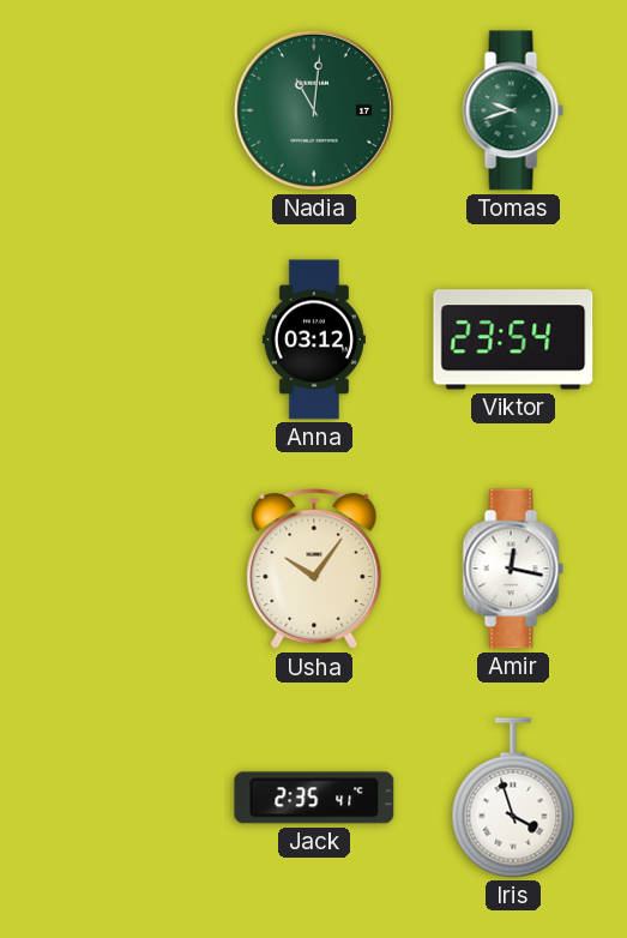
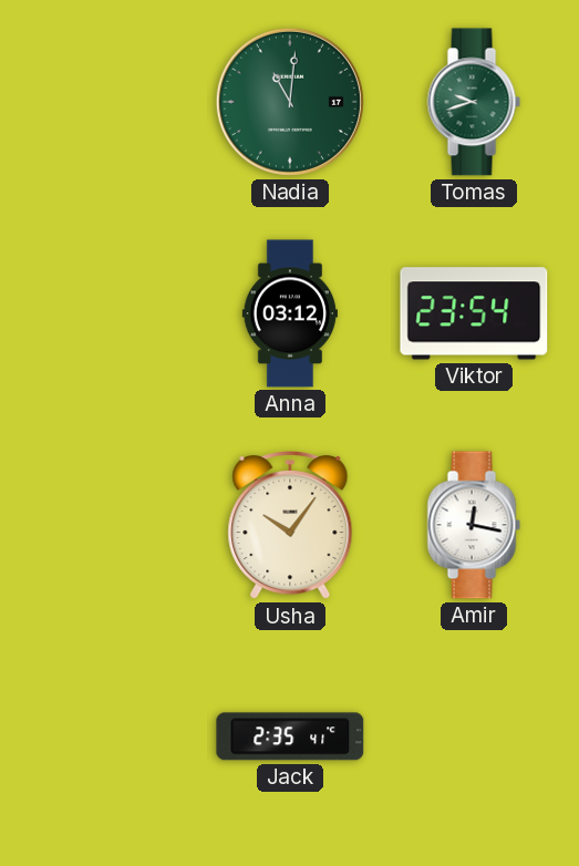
Iris: 3:57 -> none (513, 798)
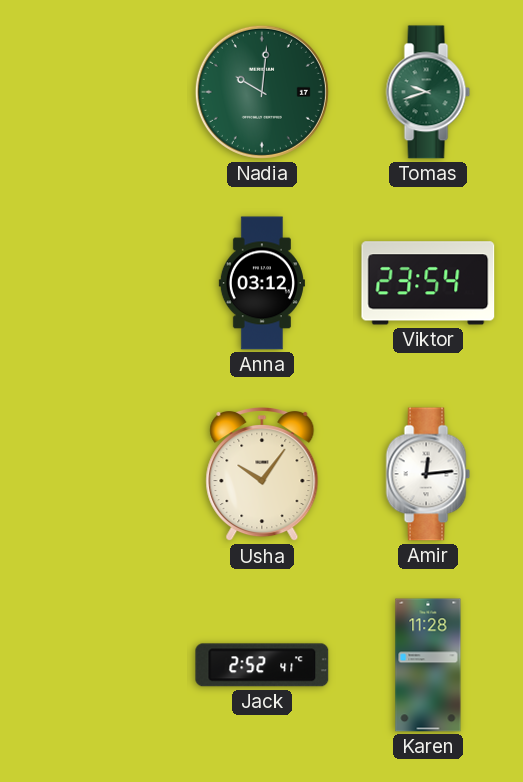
Nadia: 11:01 -> 10:01 (262, 92)
Amir: 12:17 -> 12:14 (428, 474)
Jack: 2:35 -> 2:52 (262, 665)
Karen: none -> 11:28 (428, 665)
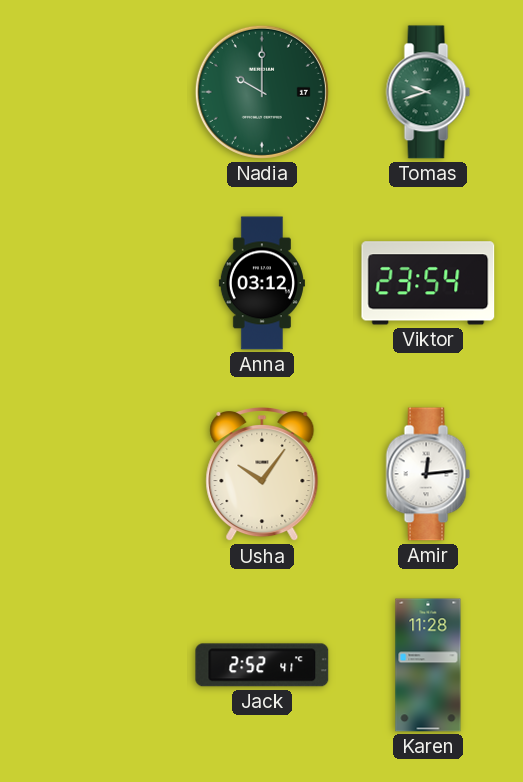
Nadia: 10:01 -> 10:00 (262, 92)
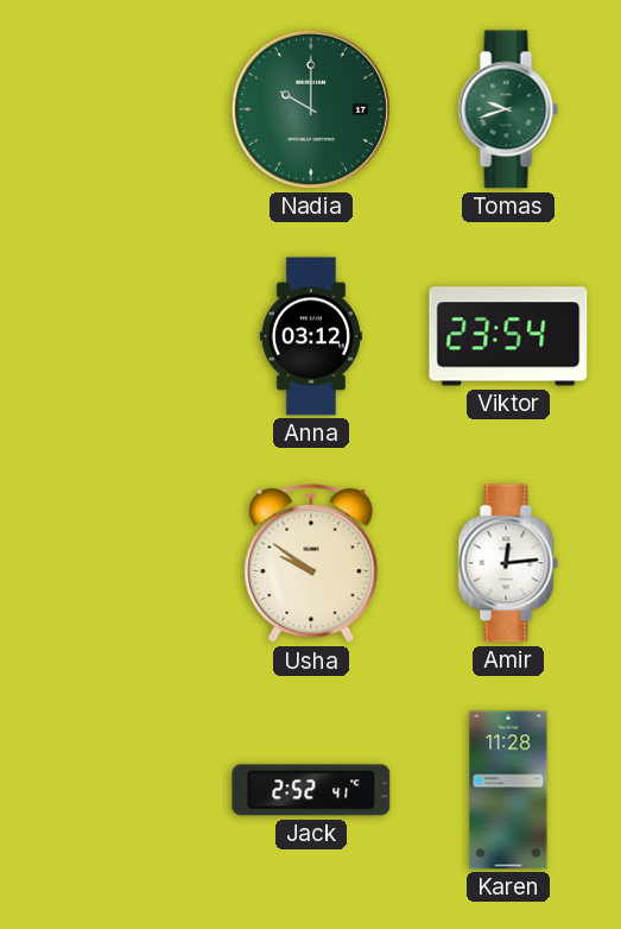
Usha: 10:06 -> 9:51 (311, 563)
